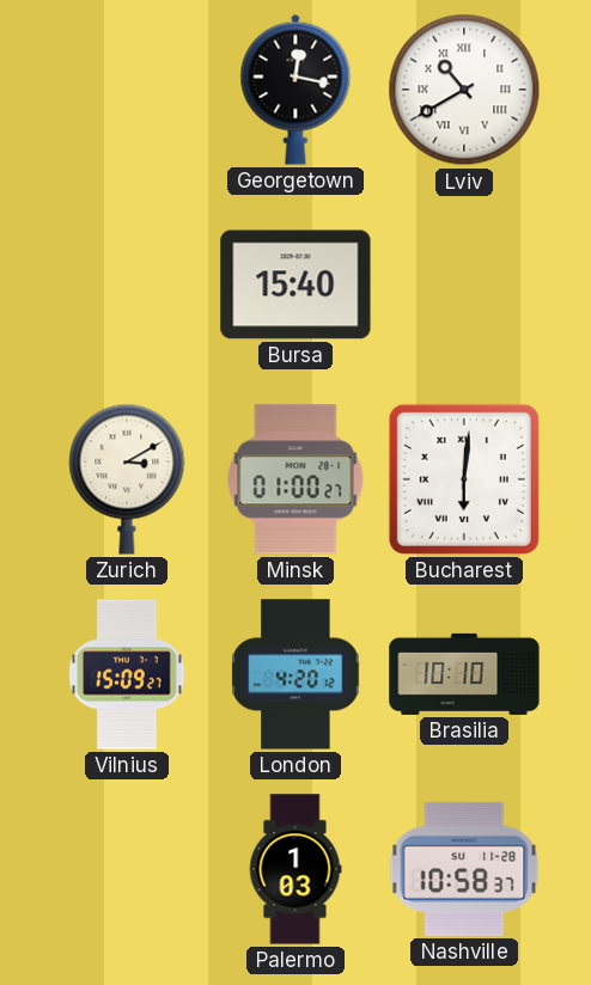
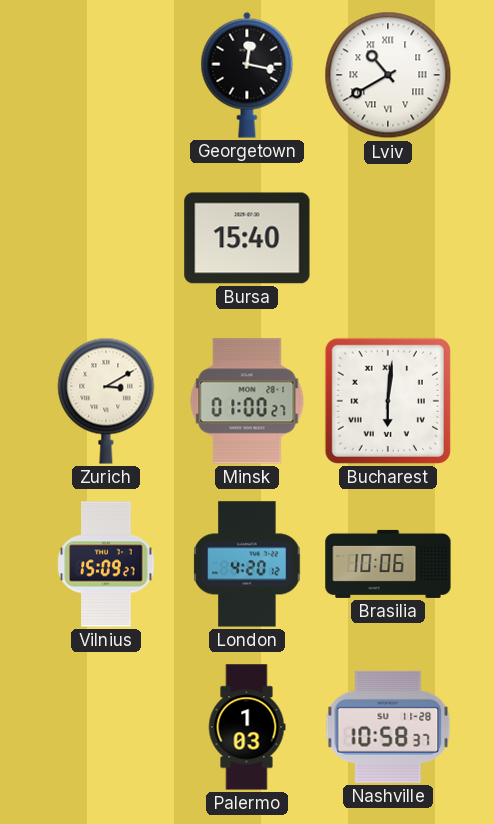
Brasilia: 10:10 -> 10:06 (388, 564)
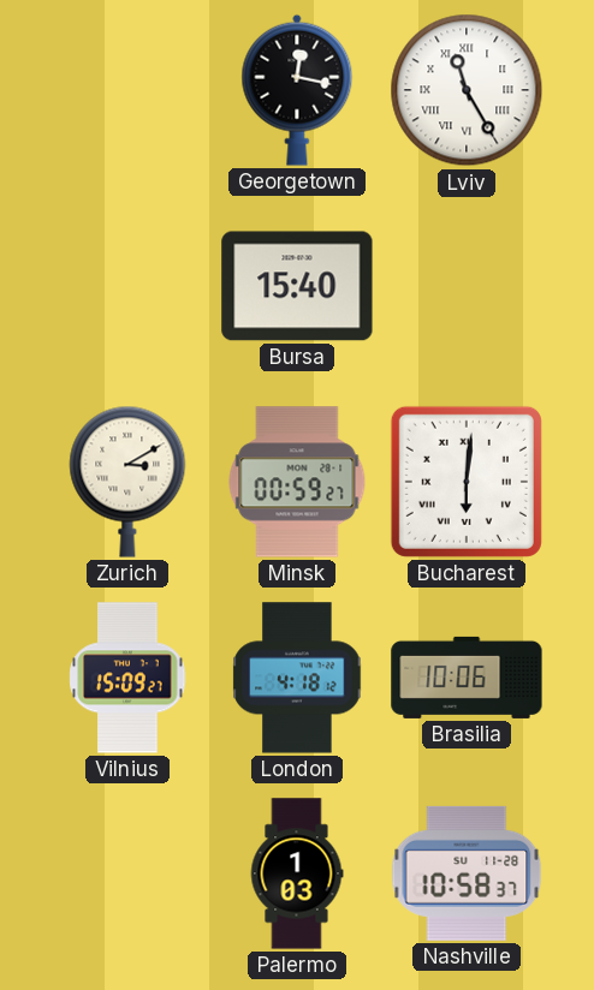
Lviv: 10:40 -> 11:25 (467, 90)
Minsk: 01:00 -> 00:59 (297, 482)
London: 4:20 -> 4:18 (297, 678)
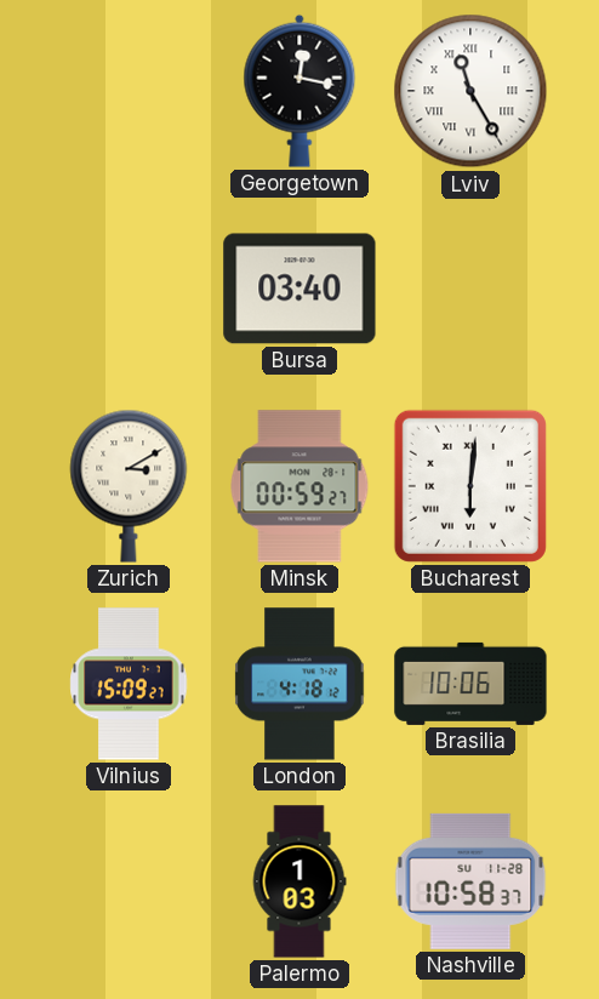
Bursa: 15:40 -> 03:40 (299, 289)
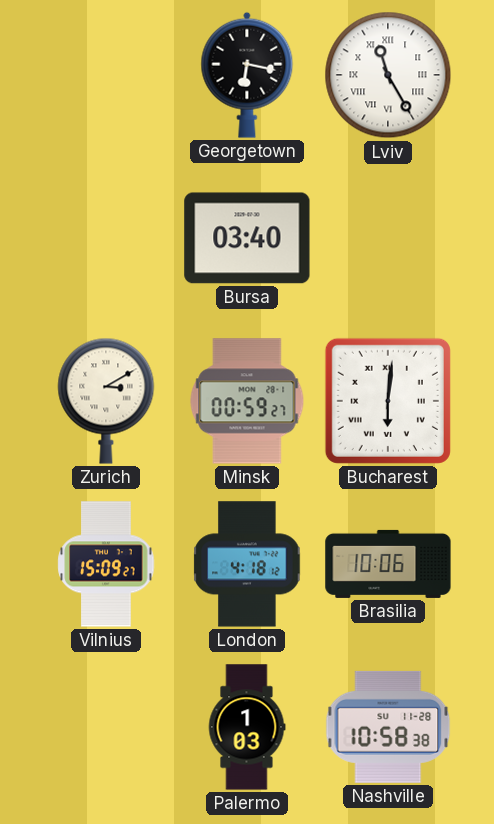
Georgetown: 12:17 -> 6:17 (247, 75)
Nashville: 10:58:37 -> 10:58:38 (388, 727)
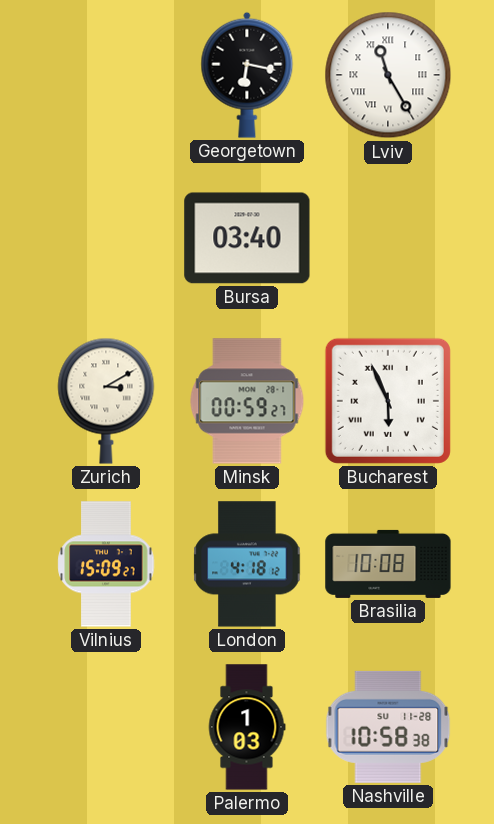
Bucharest: 6:01 -> 5:56 (388, 401)
Brasilia: 10:06 -> 10:08 (388, 564)
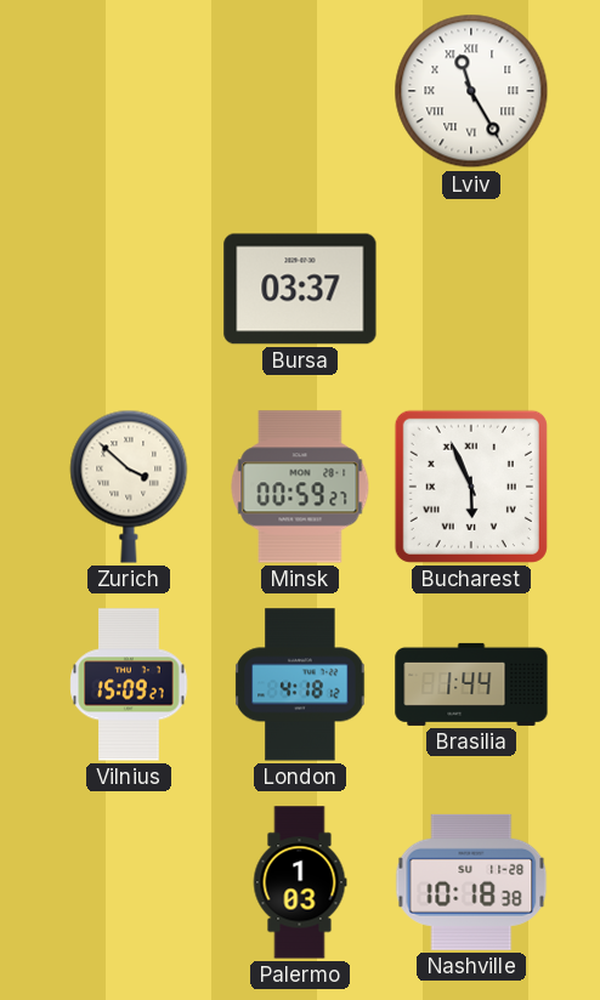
Georgetown: 6:17 -> none (247, 75)
Bursa: 03:40 -> 03:37 (300, 289)
Zurich: 3:10 -> 3:52 (129, 487)
Brasilia: 10:08 -> 1:44 (471, 684)
Nashville: 10:58 -> 10:18 (471, 882)
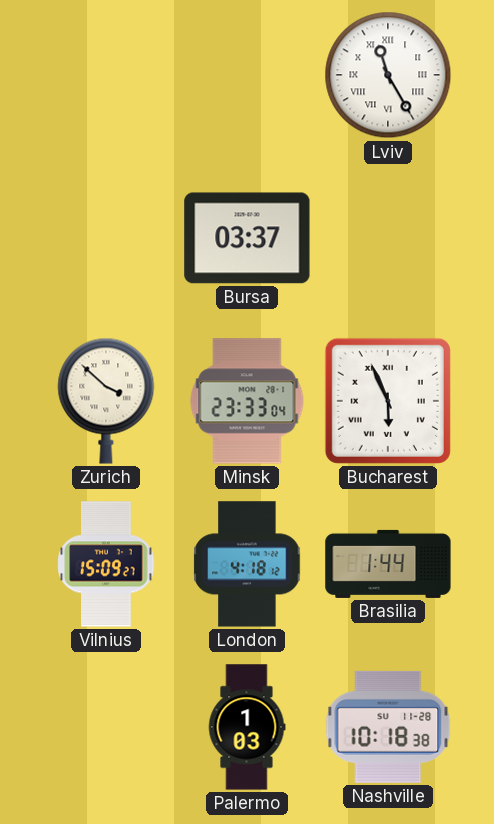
Minsk: 00:59 -> 23:33 (247, 401)
